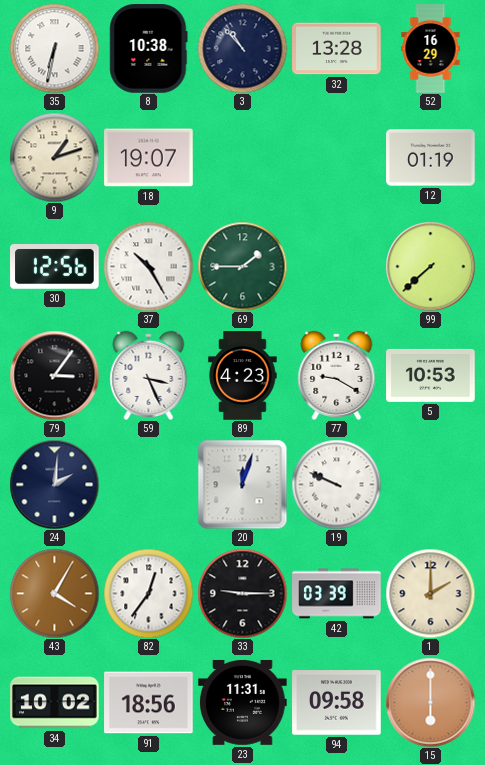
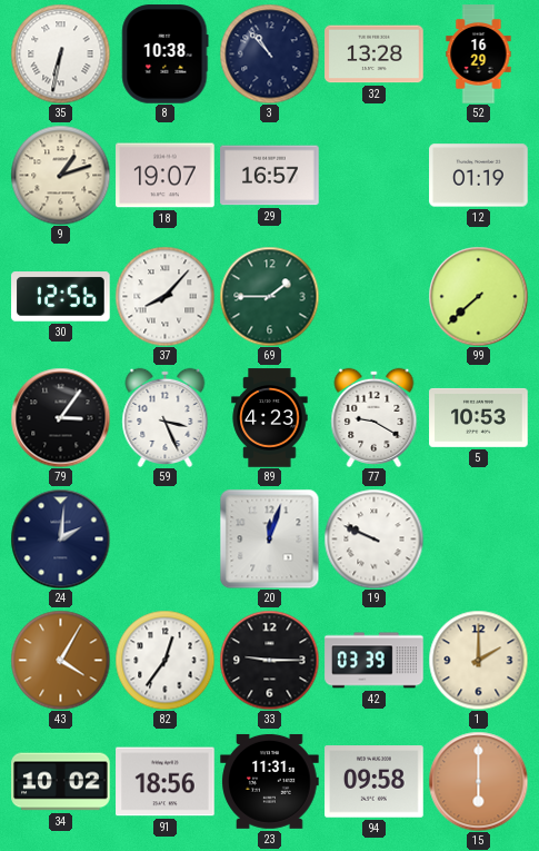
29: none -> 16:57 (270, 176)
37: 10:25 -> 8:07 (164, 296)
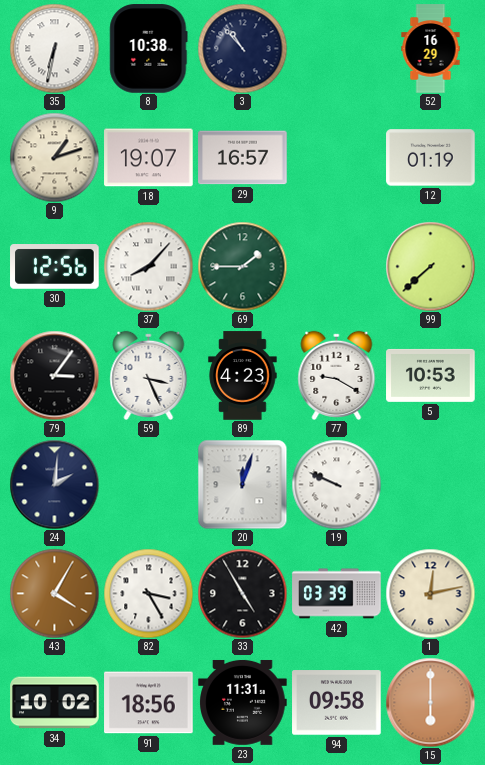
32: 13:28 -> none (375, 55)
82: 12:36 -> 3:25 (148, 593)
33: 9:15 -> 4:55 (242, 593)
1: 2:00 -> 12:13 (430, 593)
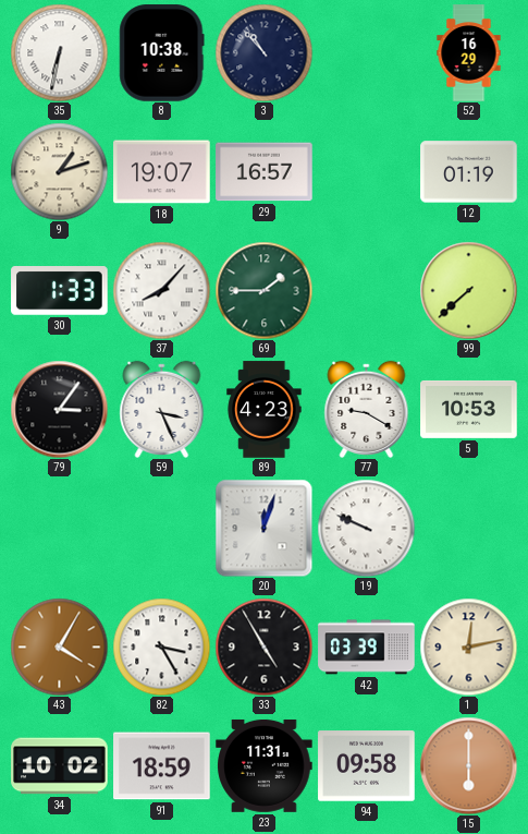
30: 12:56 -> 1:33 (60, 291)
24: 2:01 -> none (54, 484)
91: 18:56 -> 18:59 (162, 766)
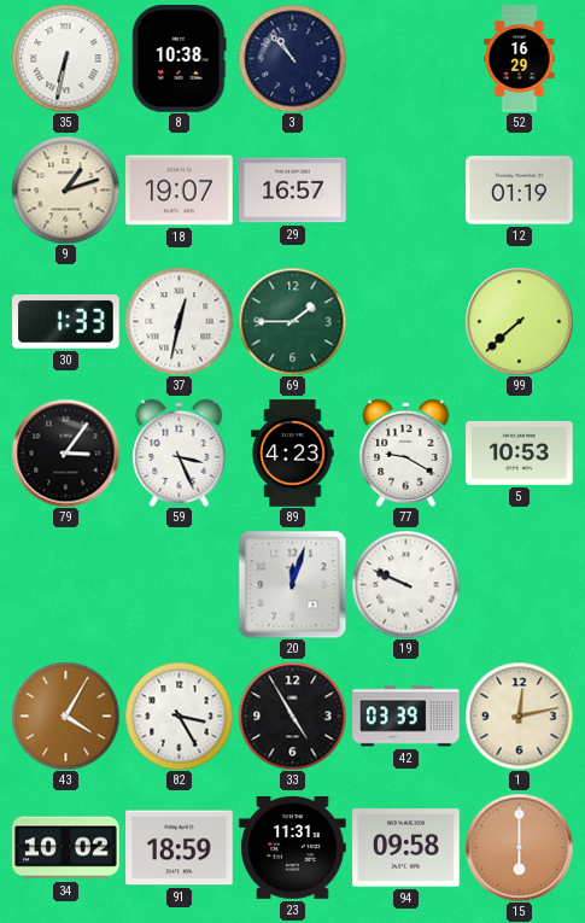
37: 8:07 -> 12:32 (179, 321)
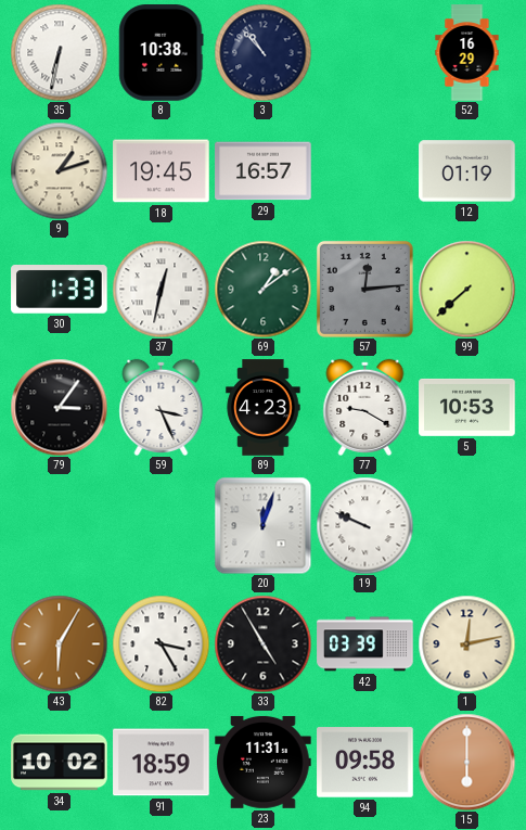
18: 19:07 -> 19:45 (162, 171)
69: 1:45 -> 1:09 (262, 289)
57: none -> 12:14 (364, 289)
43: 4:05 -> 6:05 (59, 643)
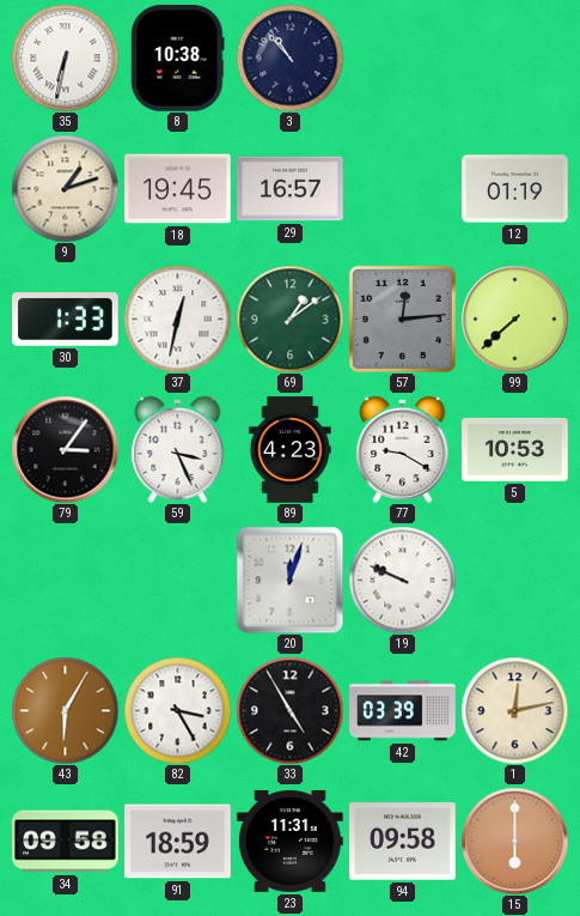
52: 16:29 -> none (467, 53)
34: 10:02 -> 09:58 (66, 842)
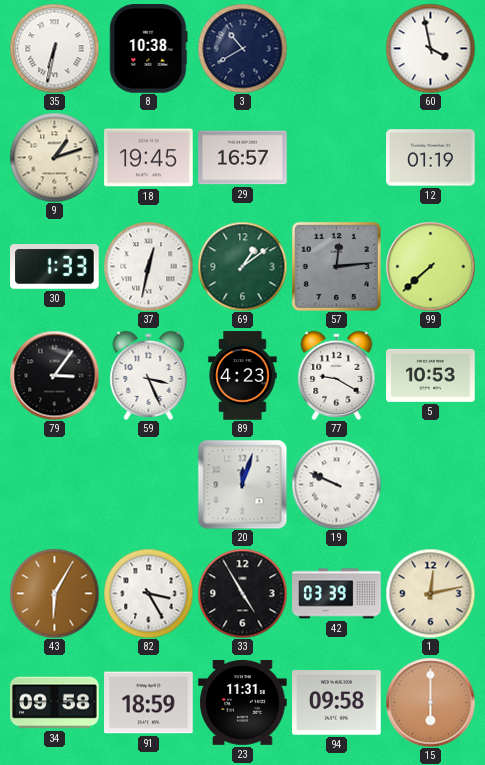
3: 10:53 -> 10:40 (242, 48)
60: none -> 3:58 (430, 48)
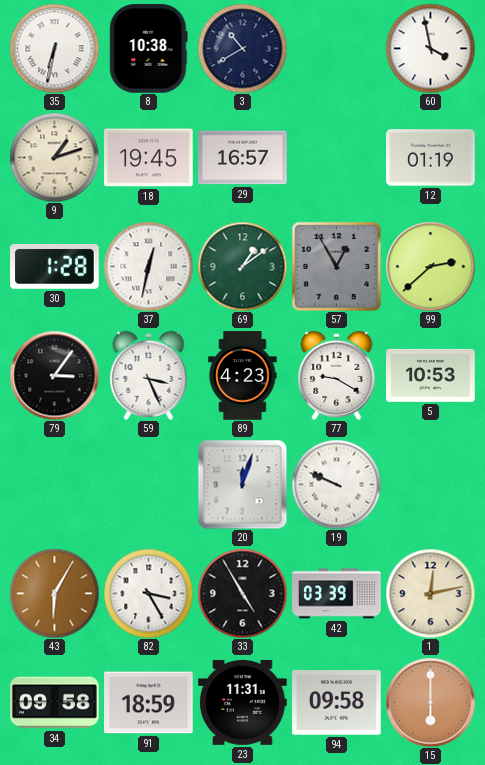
30: 1:33 -> 1:28 (55, 267)
57: 12:14 -> 12:55 (336, 266)
99: 7:38 -> 2:38 (430, 266)
